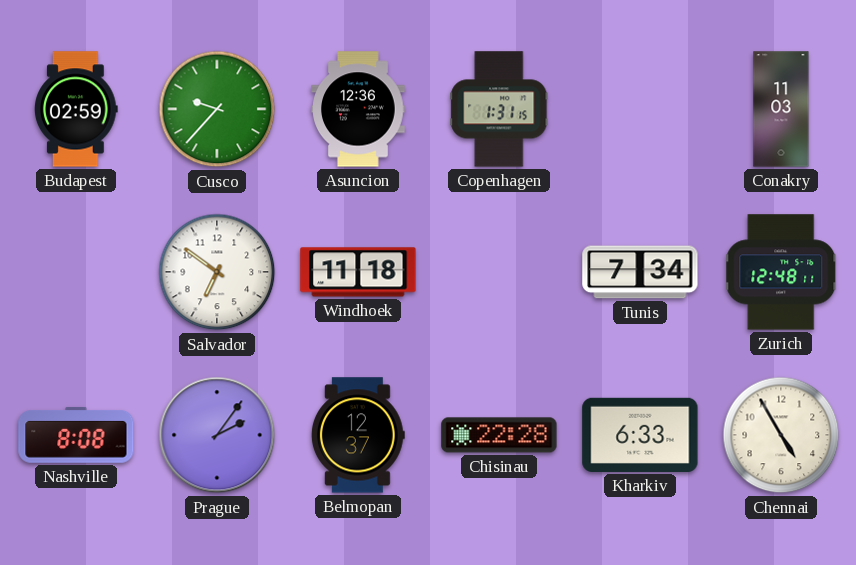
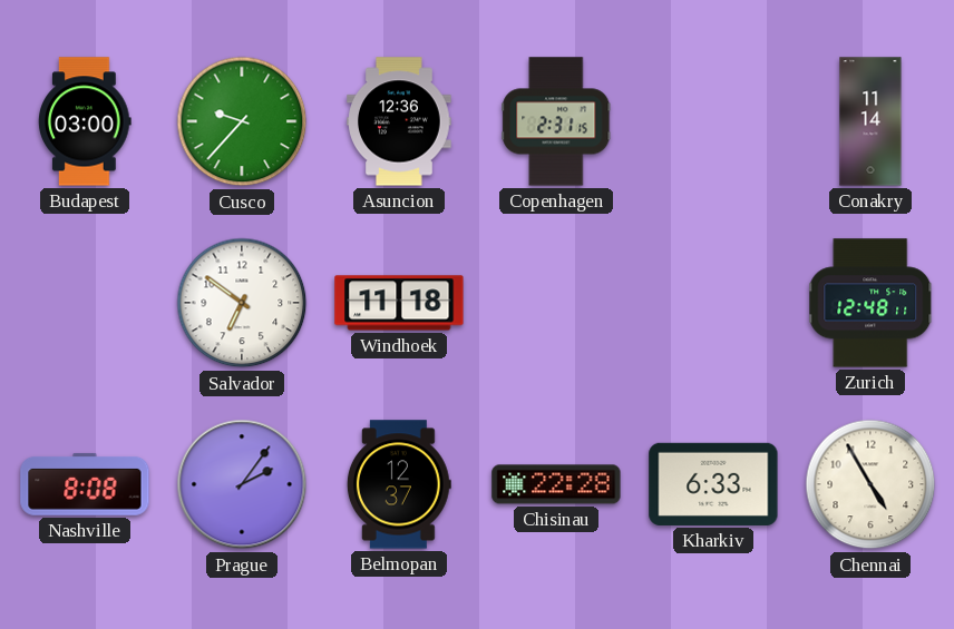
Budapest: 02:59 -> 03:00 (85, 121)
Copenhagen: 1:31 -> 2:31 (556, 121)
Conakry: 11:03 -> 11:14 (870, 121)
Tunis: 7:34 -> none (640, 272)
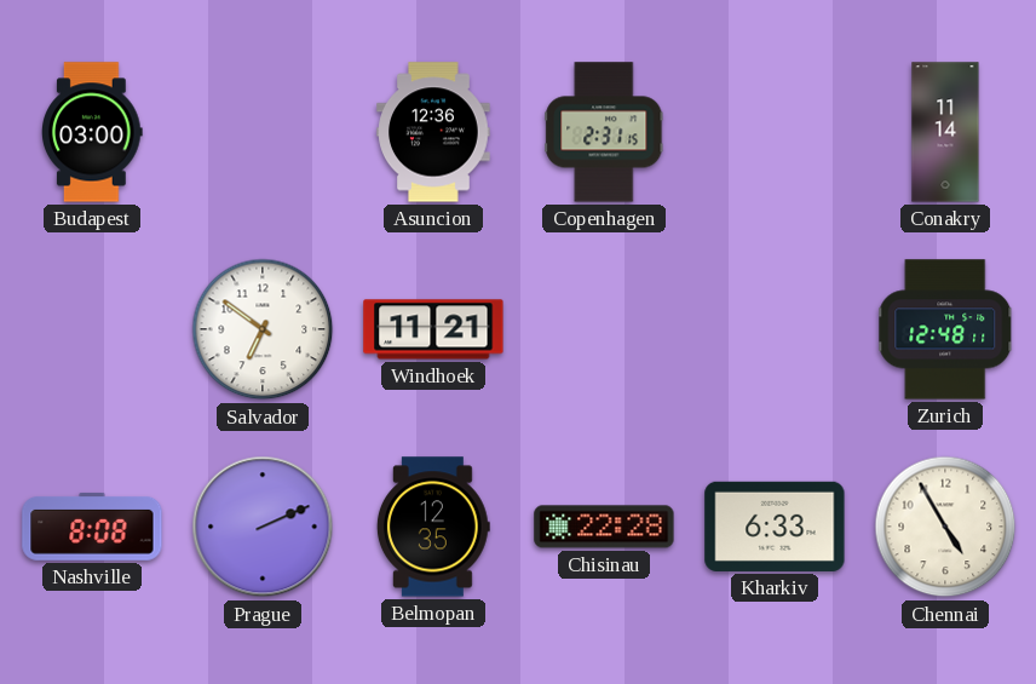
Cusco: 9:37 -> none (242, 121)
Windhoek: 11:18 -> 11:21 (433, 329)
Prague: 2:06 -> 2:11 (263, 527)
Belmopan: 12:37 -> 12:35 (433, 527)
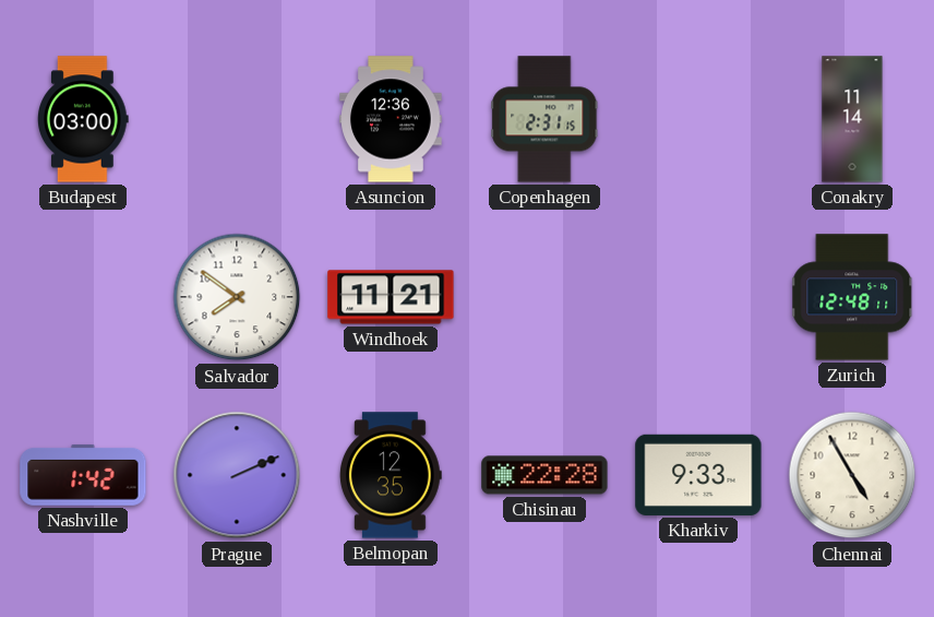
Salvador: 6:51 -> 7:51 (237, 297)
Nashville: 8:08 -> 1:42 (83, 475)
Kharkiv: 6:33 -> 9:33 (698, 475)
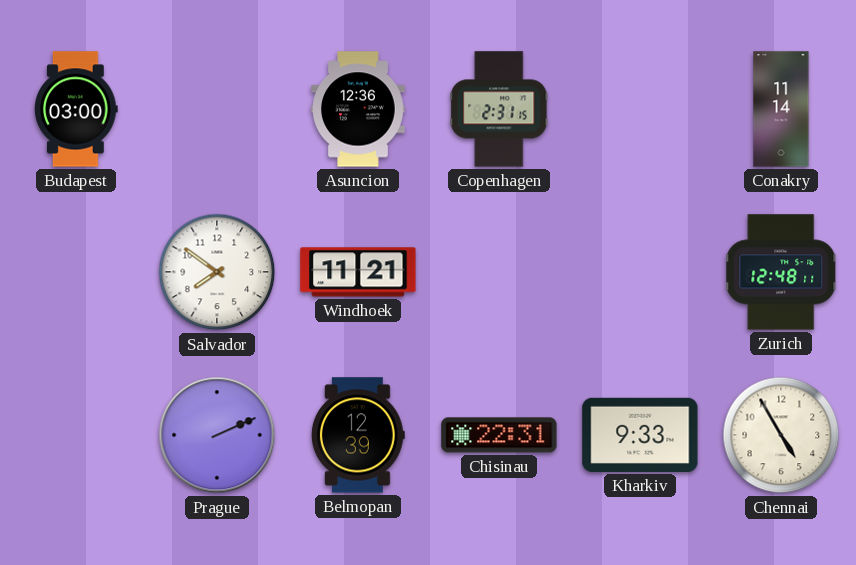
Nashville: 1:42 -> none (83, 475)
Belmopan: 12:35 -> 12:39 (358, 435)
Chisinau: 22:28 -> 22:31 (499, 435)
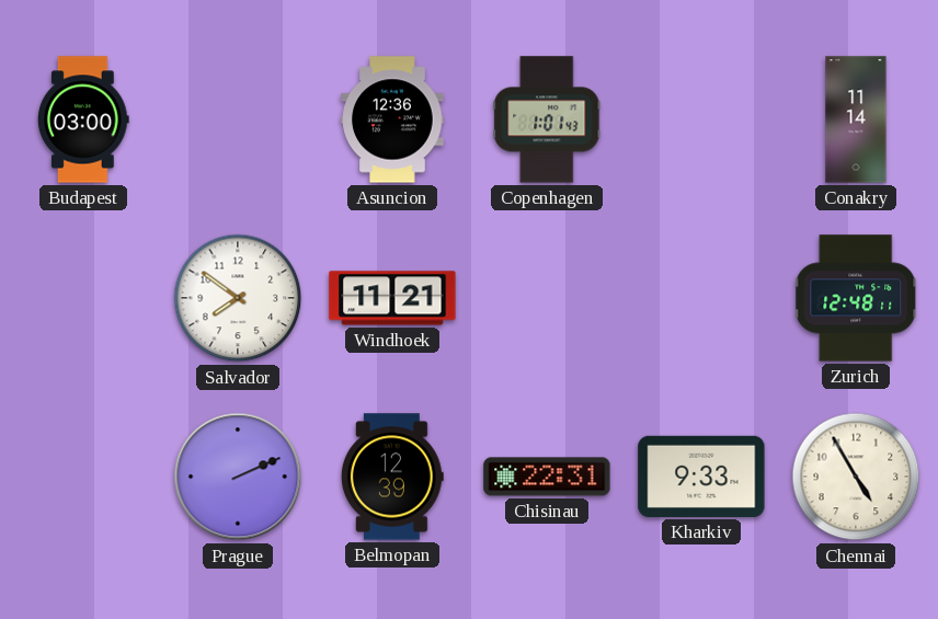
Copenhagen: 2:31 -> 1:01 (547, 119)
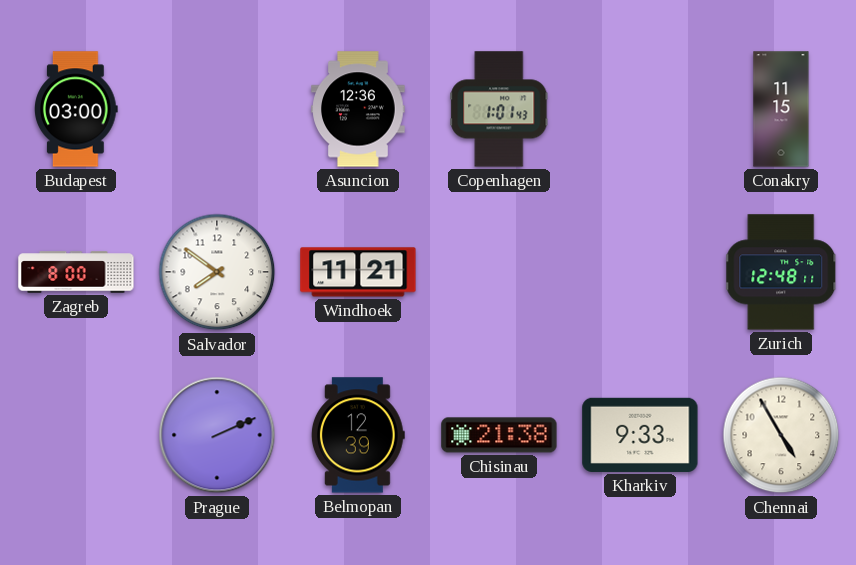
Conakry: 11:14 -> 11:15 (781, 109)
Zagreb: none -> 8:00 (76, 272)
Chisinau: 22:31 -> 21:38 (499, 435)
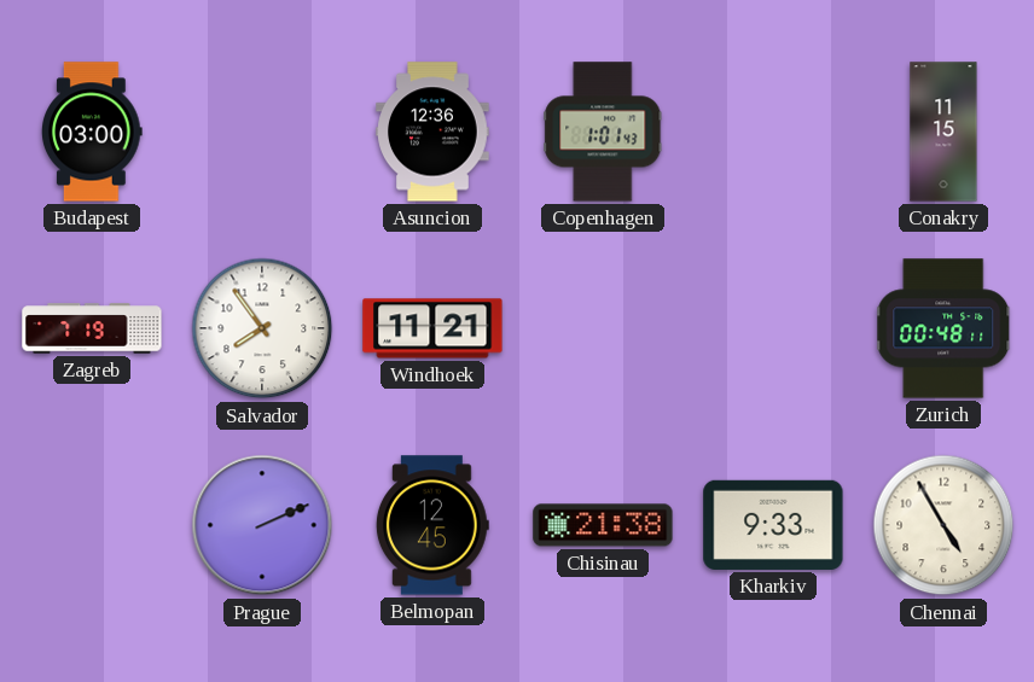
Zagreb: 8:00 -> 7:19 (92, 328)
Salvador: 7:51 -> 7:54 (262, 328)
Zurich: 12:48 -> 00:48 (945, 328)
Belmopan: 12:39 -> 12:45 (432, 525)
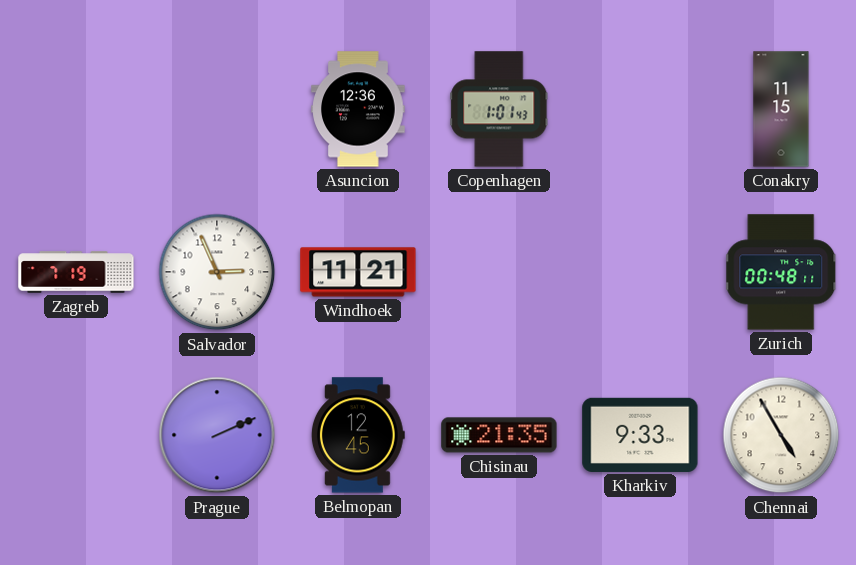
Budapest: 03:00 -> none (92, 132)
Salvador: 7:54 -> 2:56 (217, 272)
Chisinau: 21:38 -> 21:35 (499, 435)
